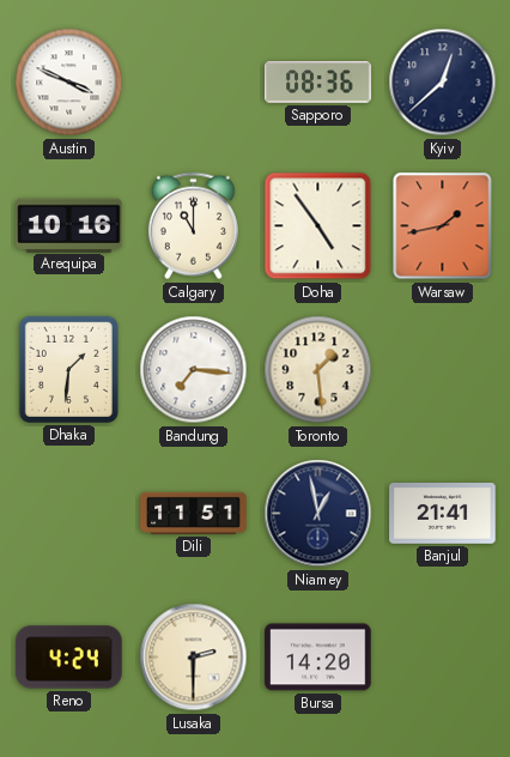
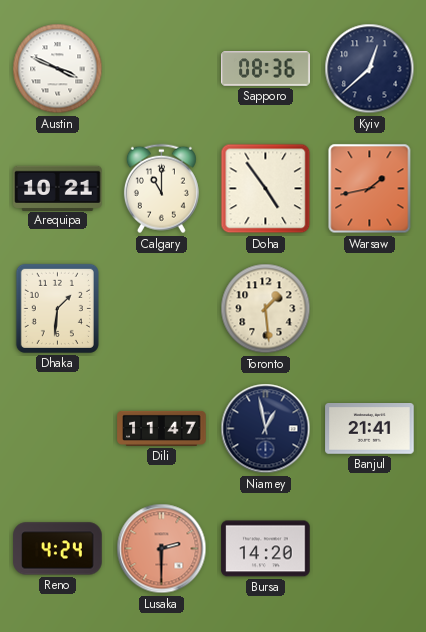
Arequipa: 10:16 -> 10:21 (58, 188)
Bandung: 7:16 -> none (194, 370)
Dili: 11:51 -> 11:47 (162, 428)
Lusaka dial: cream -> salmon (162, 549)
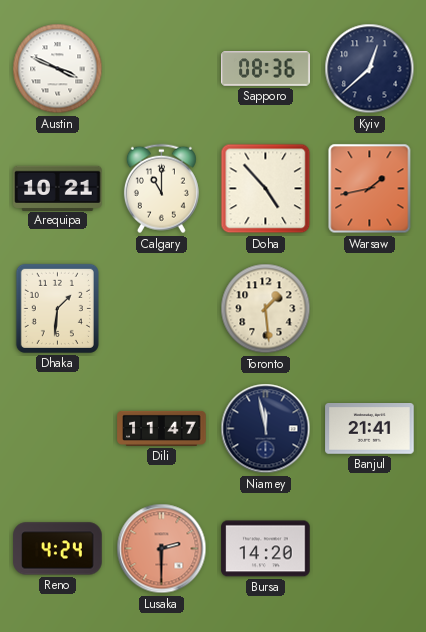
Doha: 4:54 -> 4:53 (266, 189)
Niamey: 12:58 -> 11:58 (266, 429)
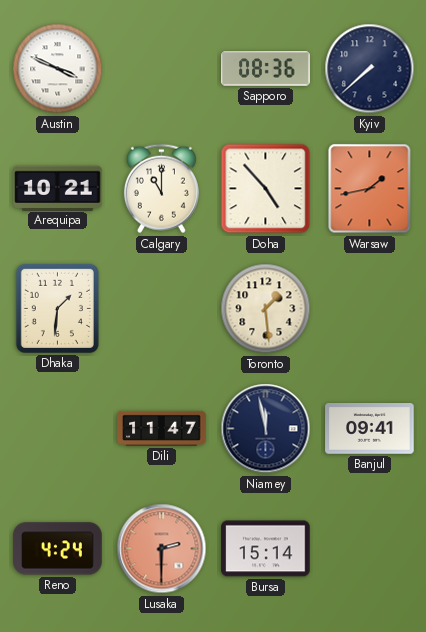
Kyiv: 12:38 -> 7:38 (370, 69)
Banjul: 21:41 -> 09:41 (370, 429)
Bursa: 14:20 -> 15:14 (266, 549)
